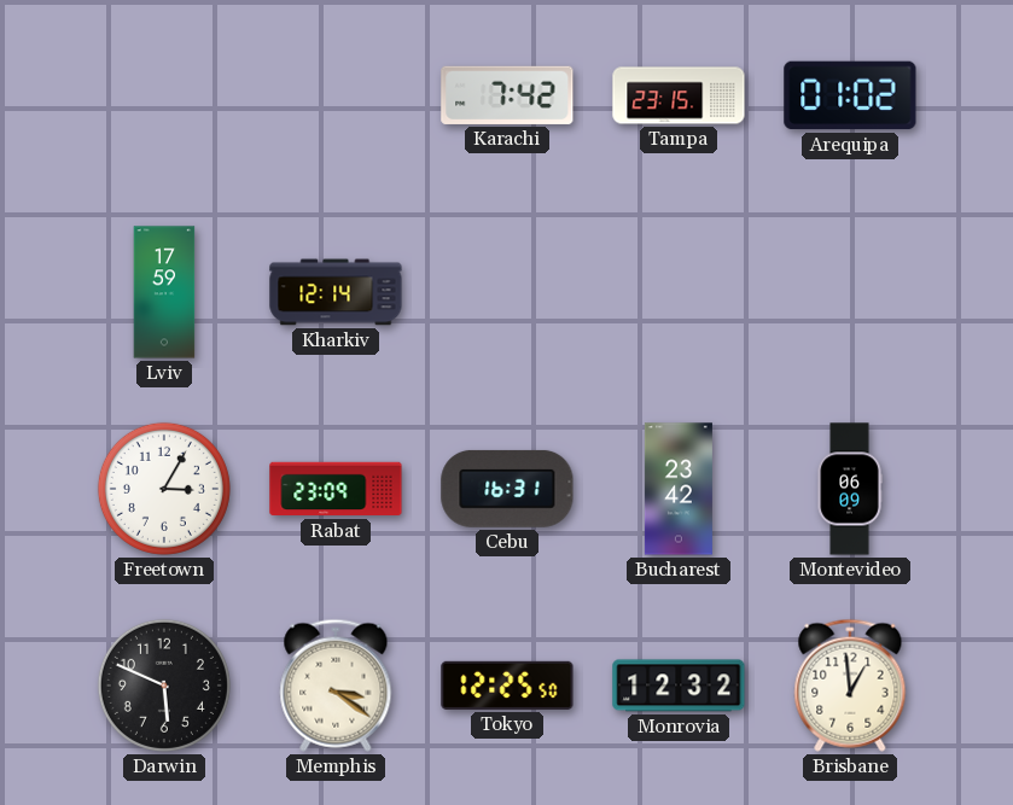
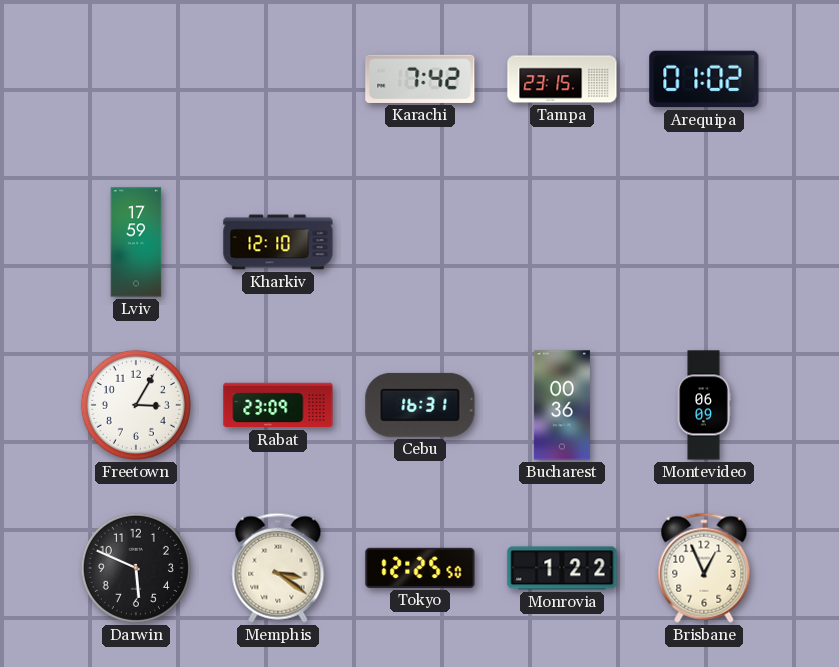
Kharkiv: 12:14 -> 12:10 (278, 242)
Bucharest: 23:42 -> 00:36 (562, 405)
Monrovia: 12:32 -> 1:22 (562, 568)
Brisbane: 12:59 -> 12:56 (704, 568)
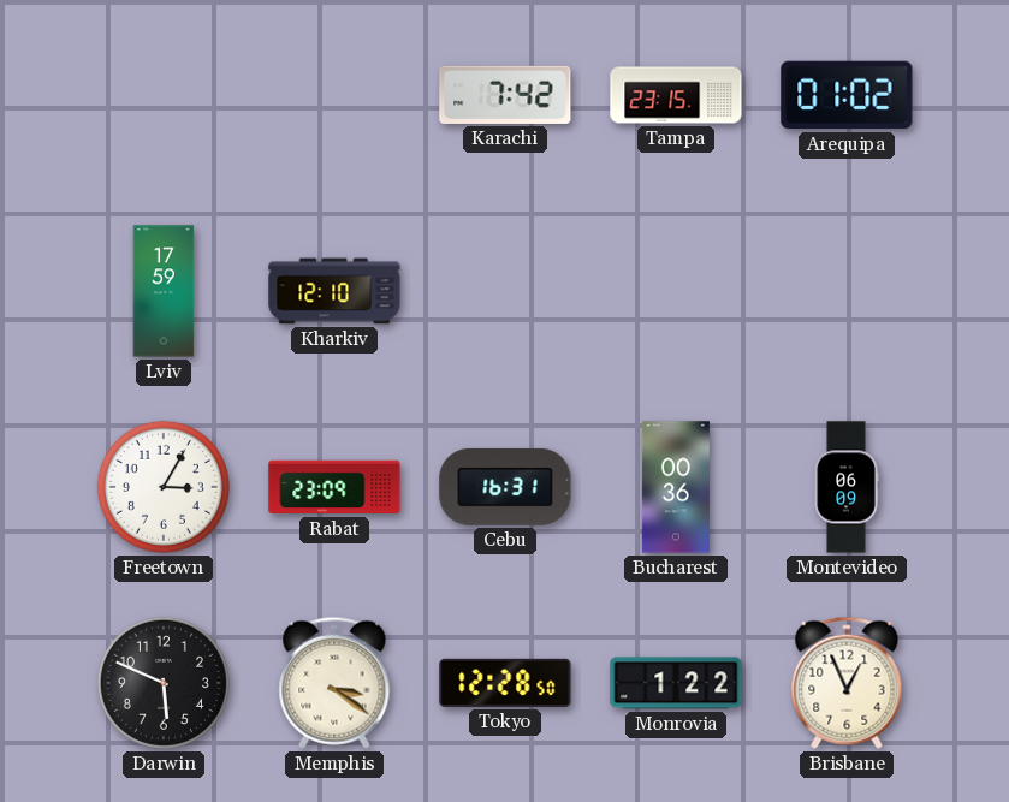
Tokyo: 12:25 -> 12:28 (505, 683)
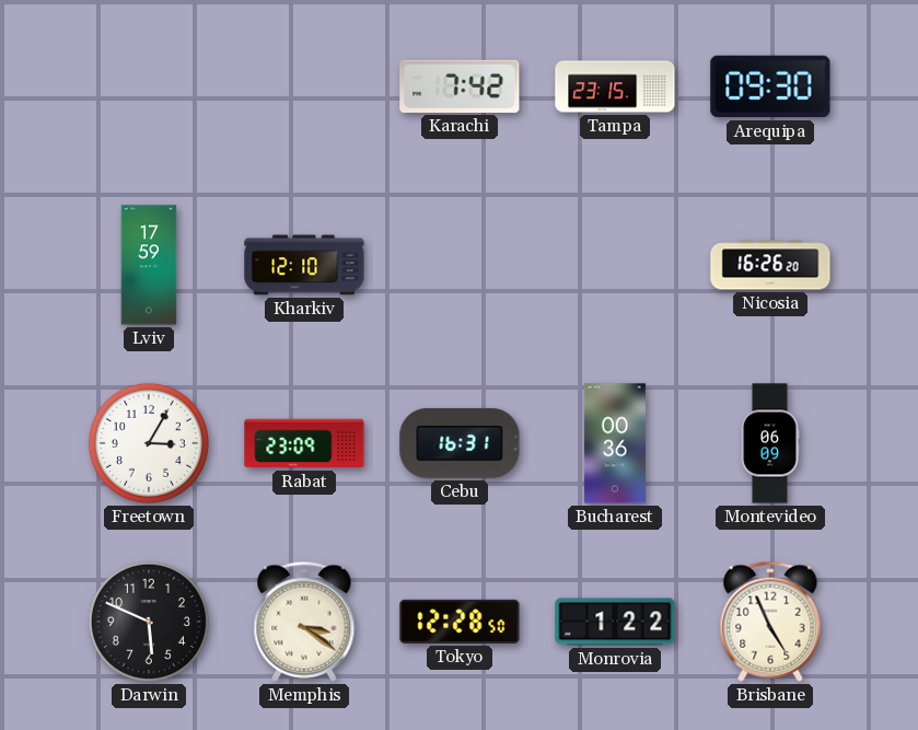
Arequipa: 01:02 -> 09:30 (770, 86)
Nicosia: none -> 16:26 (770, 265)
Brisbane: 12:56 -> 4:56 (770, 622)
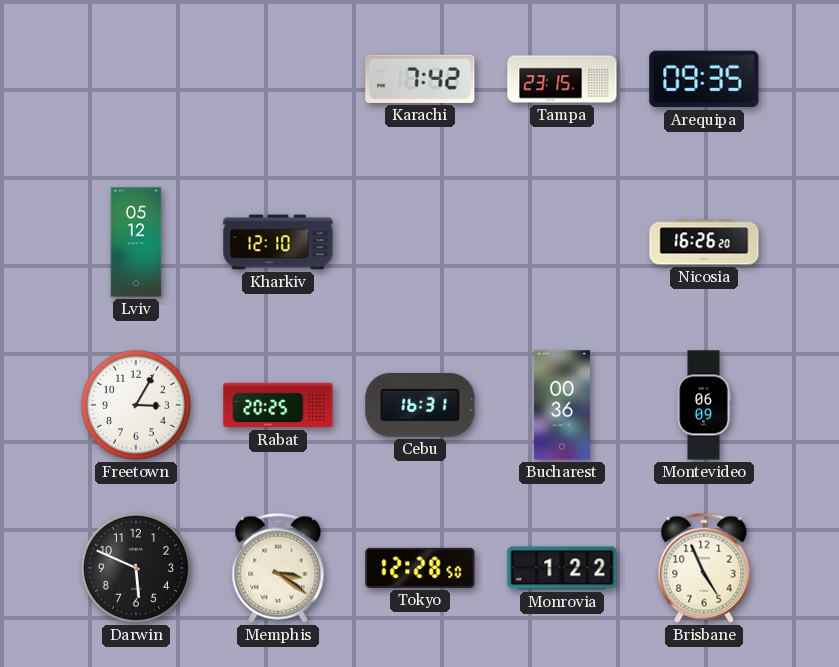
Arequipa: 09:30 -> 09:35 (704, 79)
Lviv: 17:59 -> 05:12 (136, 242)
Rabat: 23:09 -> 20:25 (278, 405)
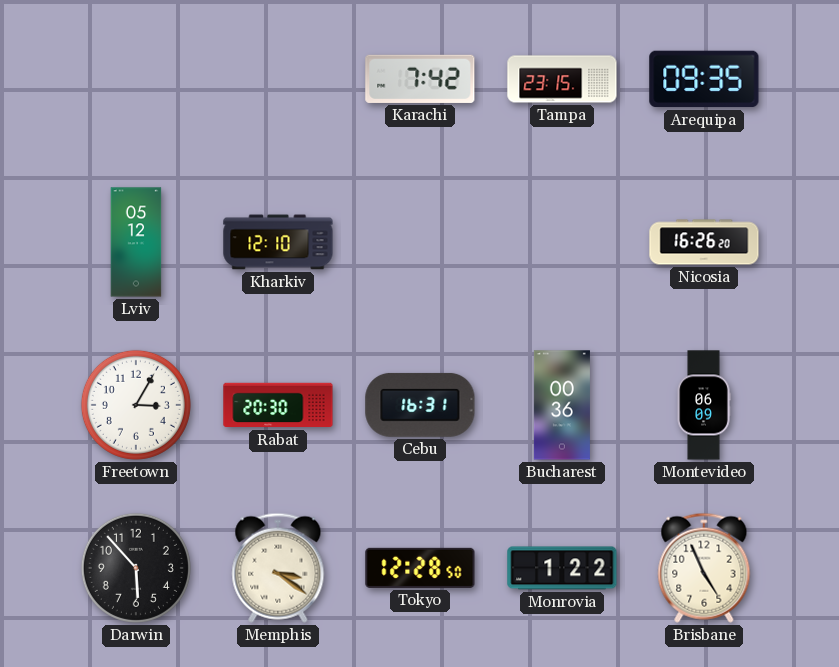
Rabat: 20:25 -> 20:30 (278, 405)
Darwin: 5:49 -> 5:53 (136, 568)
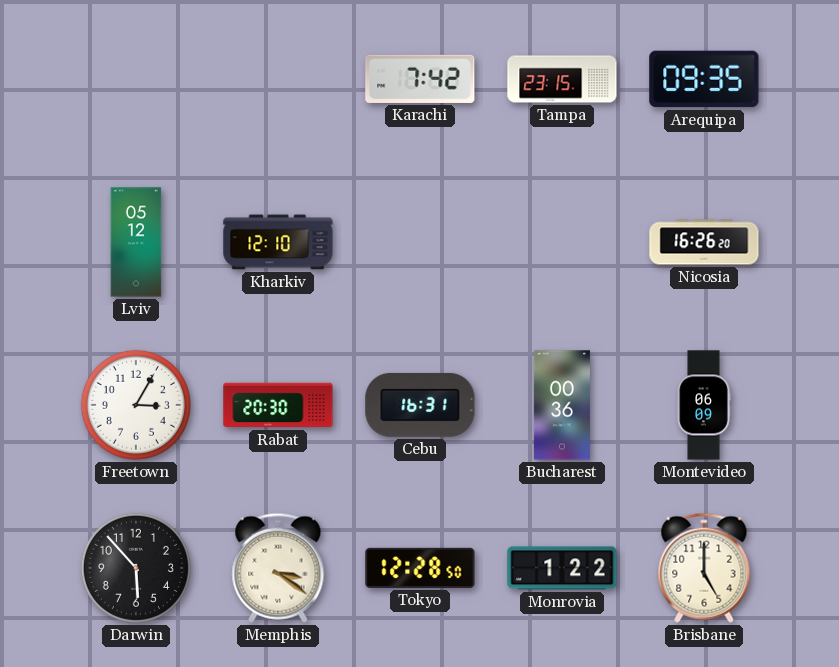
Brisbane: 4:56 -> 5:00 (704, 568)
